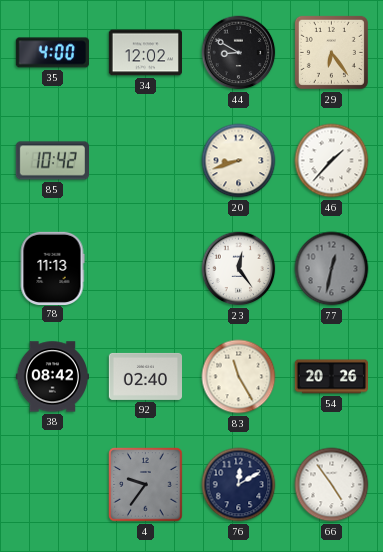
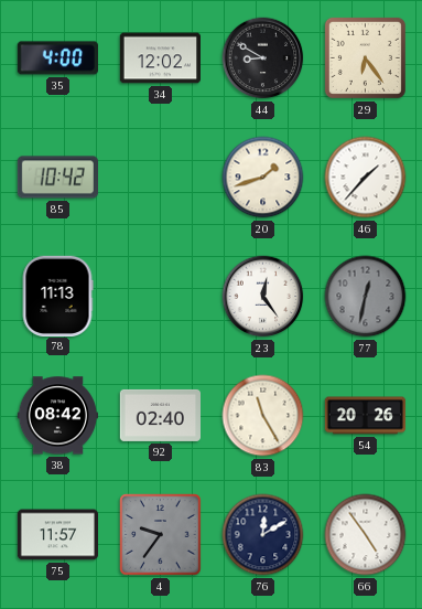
20: 8:42 -> 1:42 (263, 178)
75: none -> 11:57 (57, 535)
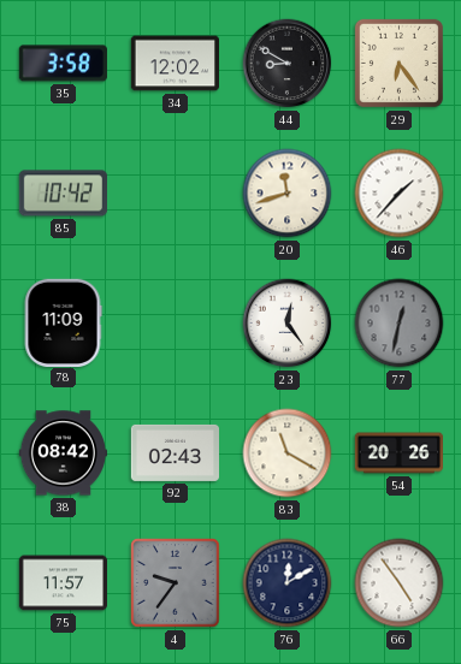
35: 4:00 -> 3:58 (63, 64)
20: 1:42 -> 11:42 (288, 194)
78: 11:13 -> 11:09 (63, 322)
92: 02:40 -> 02:43 (175, 452)
83: 11:25 -> 11:20 (288, 453)
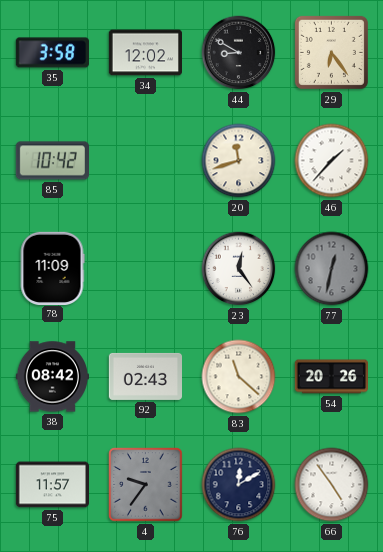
83: 11:20 -> 11:22 (239, 377)
